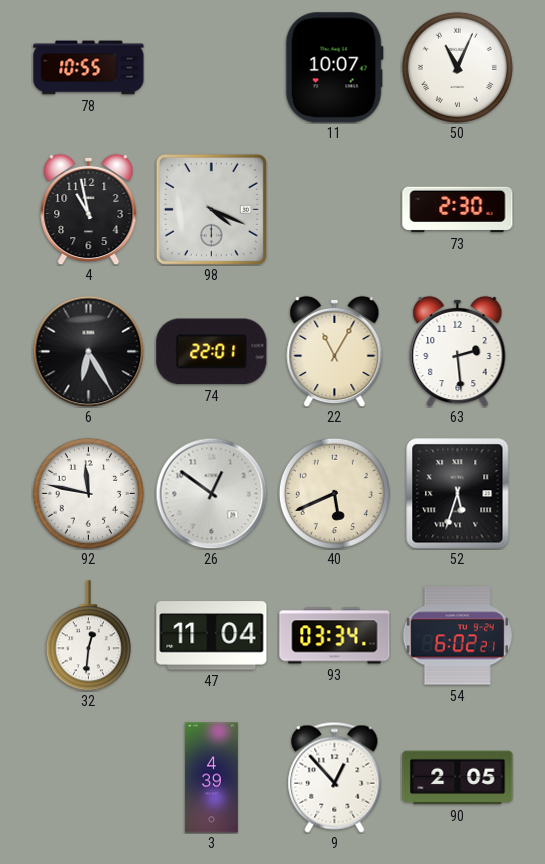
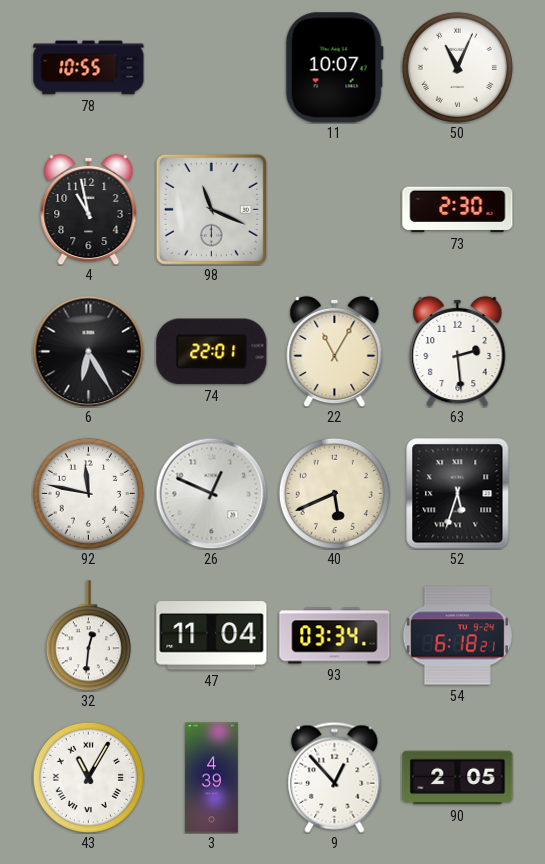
98: 4:19 -> 11:19 (211, 209)
26: 12:51 -> 12:49 (211, 493)
54: 6:02 -> 6:18 (457, 636)
43: none -> 11:05 (88, 777)
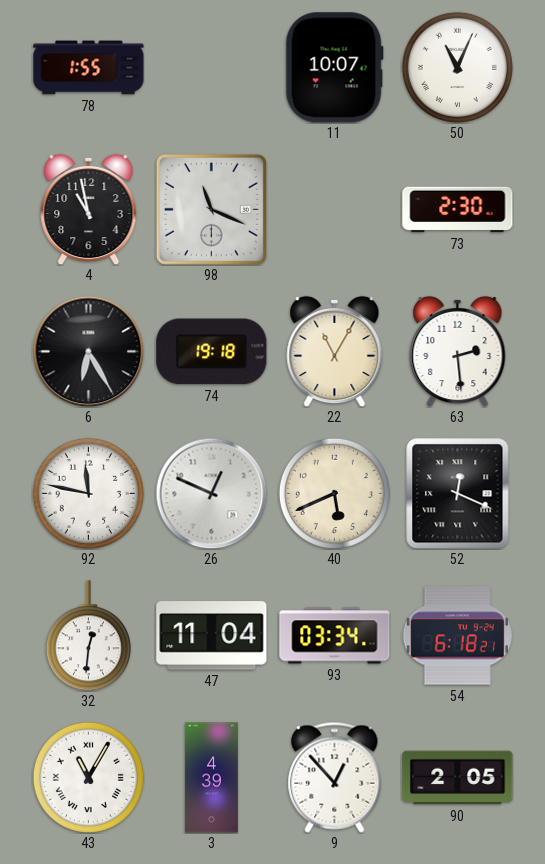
78: 10:55 -> 1:55 (89, 68)
74: 22:01 -> 19:18 (212, 352)
52: 5:33 -> 12:19 (458, 494)
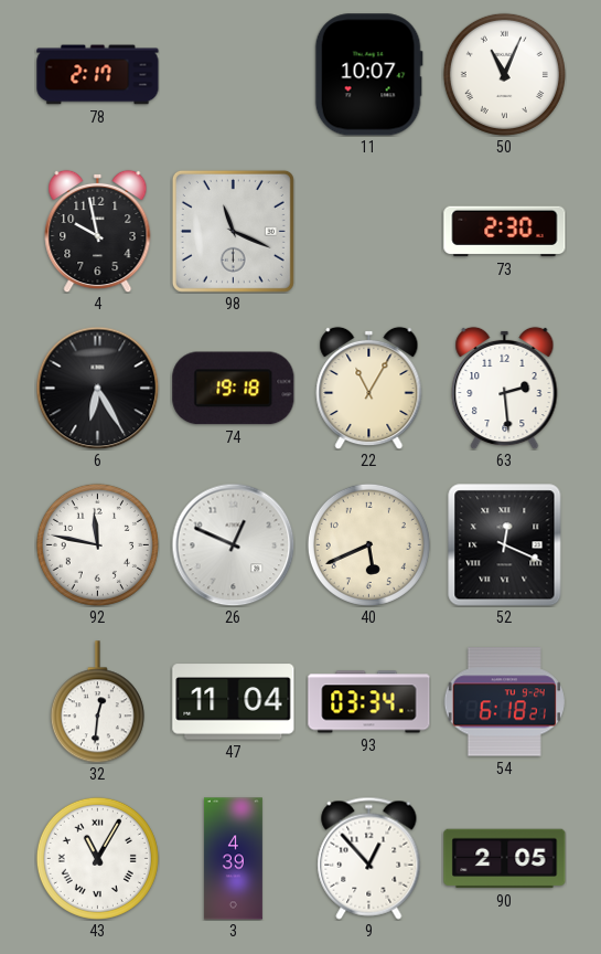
78: 1:55 -> 2:17 (98, 75)
4: 10:58 -> 9:58 (98, 231)
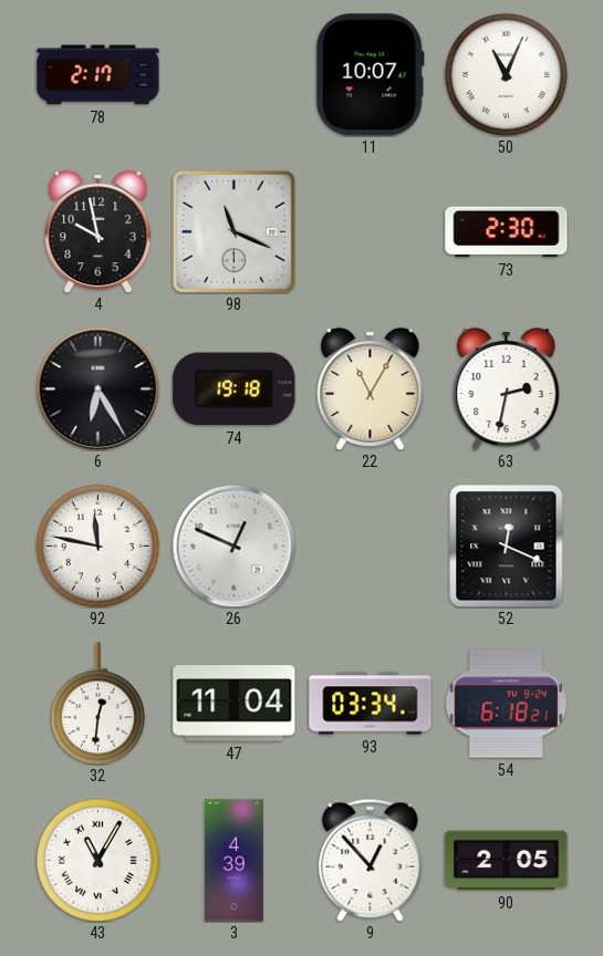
63: 2:29 -> 2:32 (507, 388)
40: 5:41 -> none (368, 544)
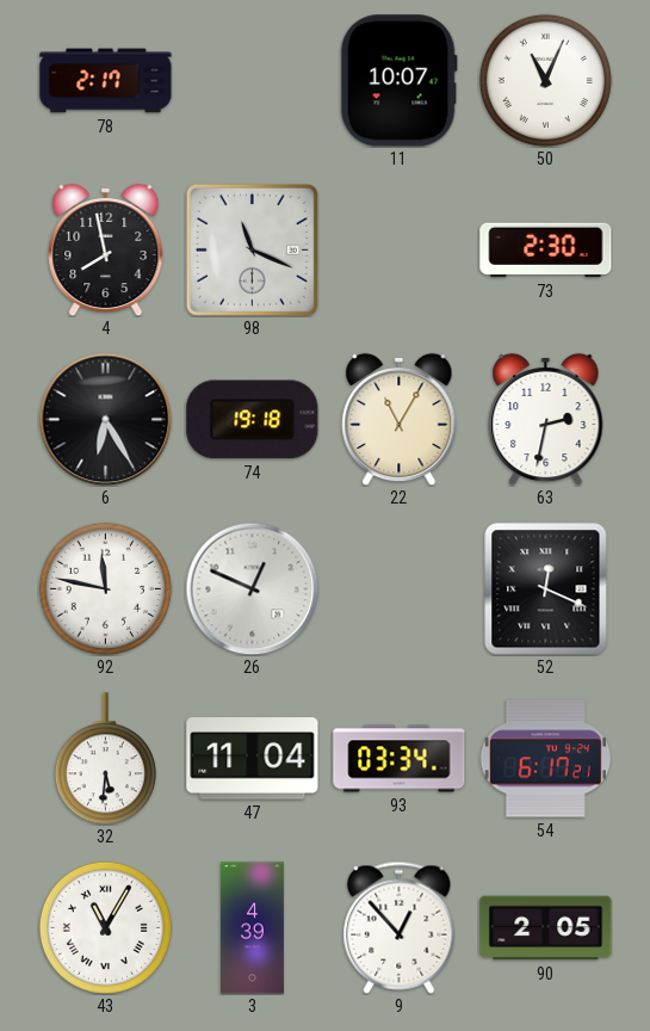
4: 9:58 -> 7:58 (106, 249)
32: 12:31 -> 5:31 (105, 759)
54: 6:18 -> 6:17 (545, 759)
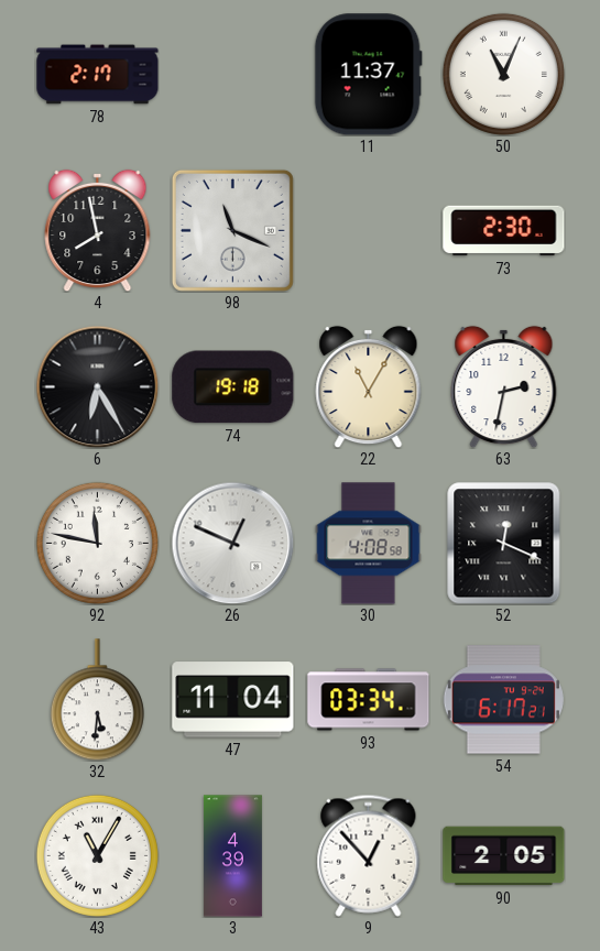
11: 10:07 -> 11:37 (368, 75)
30: none -> 4:08 (369, 544)
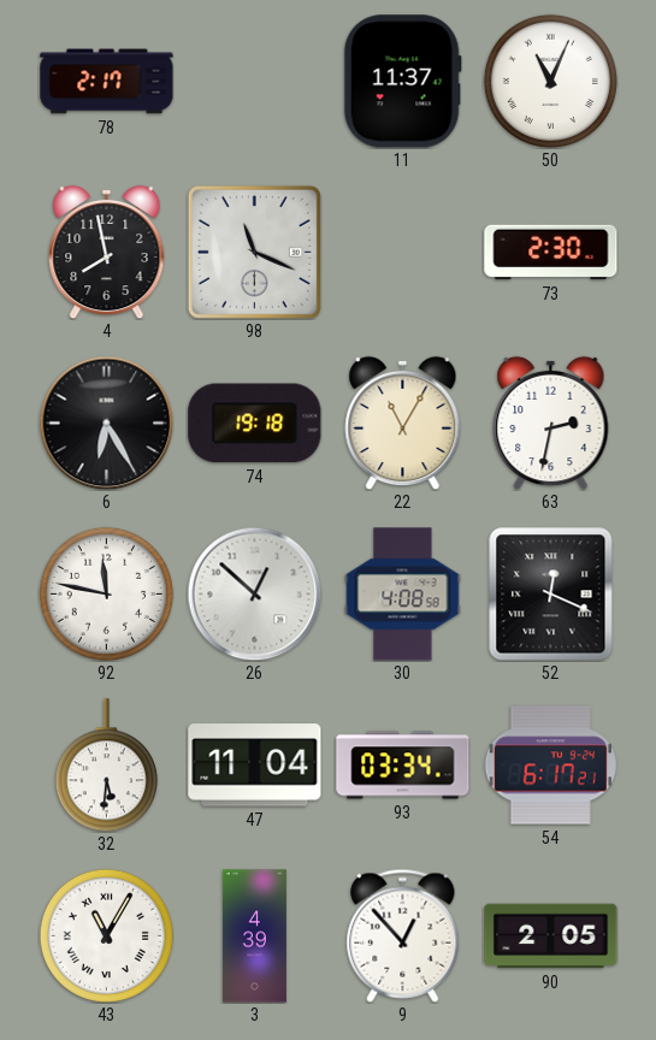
26: 12:49 -> 12:52 (254, 593)
